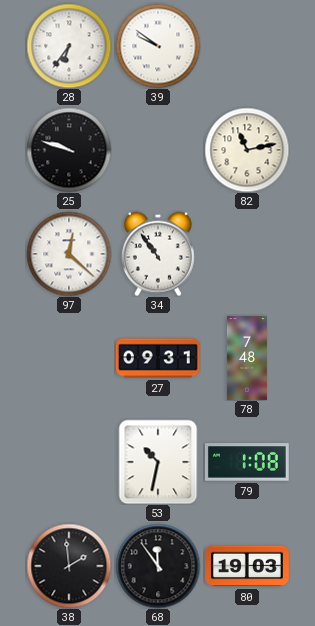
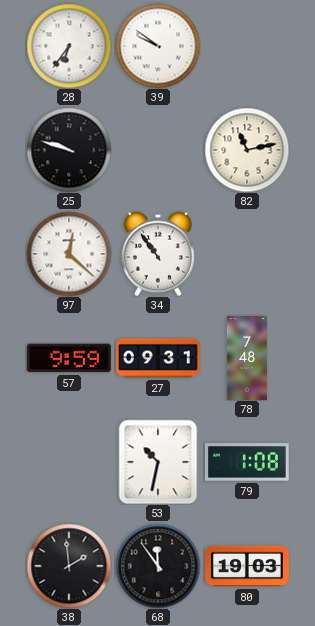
57: none -> 9:59 (69, 358)
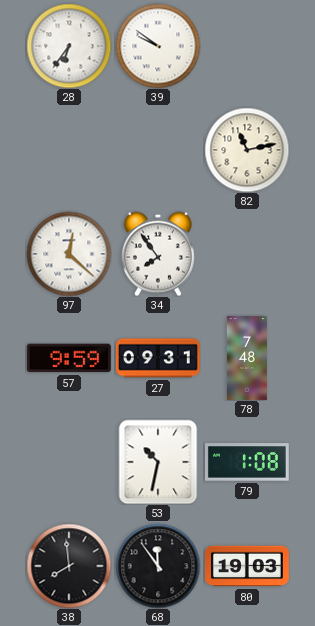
25: 9:48 -> none (69, 150)
34: 10:54 -> 7:54 (158, 254)
38: 1:59 -> 7:59 (69, 566)
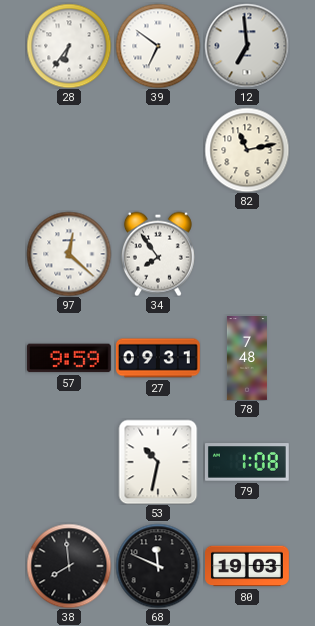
39: 9:51 -> 6:51 (158, 46)
12: none -> 6:59 (247, 46)
68: 11:54 -> 11:49 (158, 566)
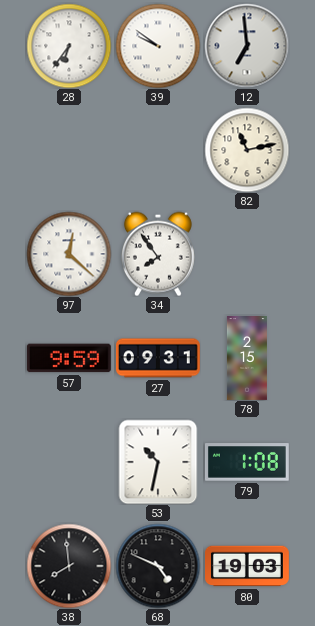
39: 6:51 -> 9:51 (158, 46)
78: 7:48 -> 2:15 (247, 359)
68: 11:49 -> 4:49 (158, 566)
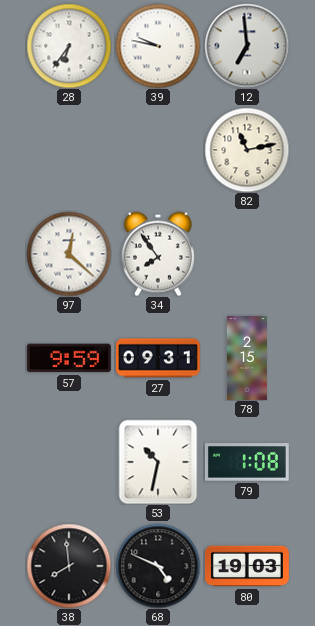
39: 9:51 -> 9:47 (158, 46)
